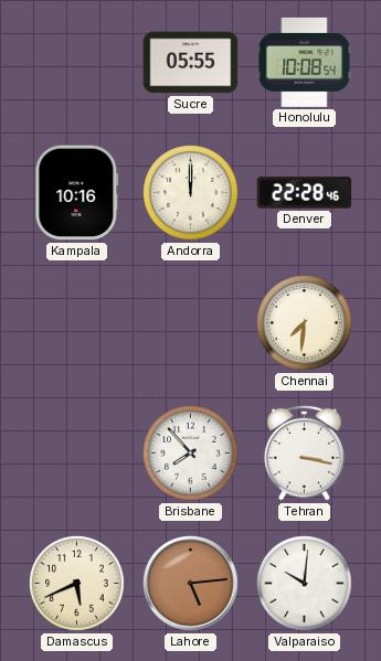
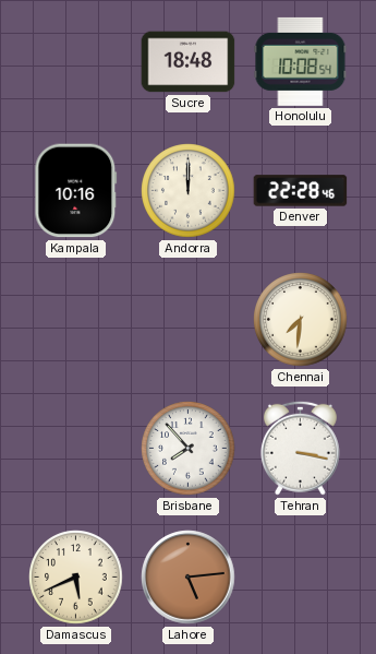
Sucre: 05:55 -> 18:48 (189, 62)
Valparaiso: 10:01 -> none (305, 584)
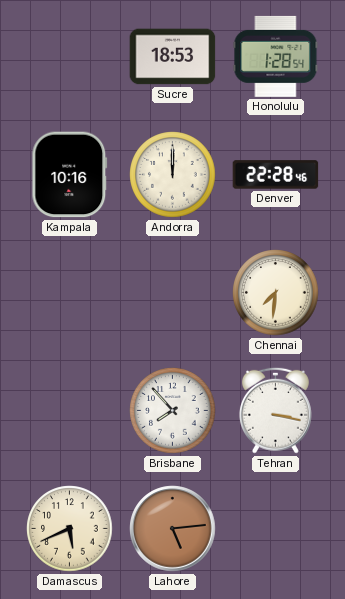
Sucre: 18:48 -> 18:53 (173, 57)
Honolulu: 10:08 -> 1:28 (276, 56)
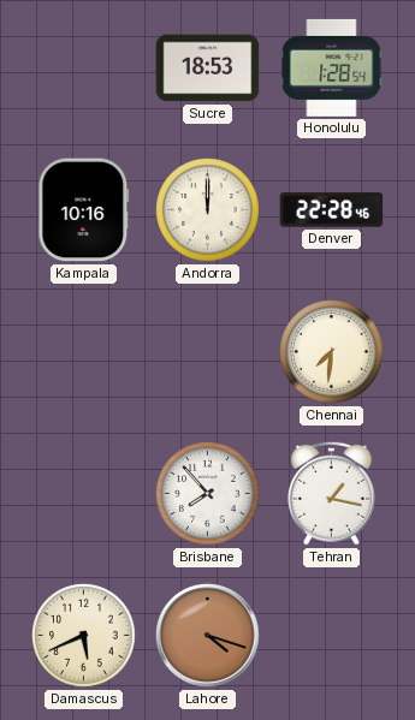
Tehran: 3:17 -> 1:17 (331, 493)
Lahore: 5:14 -> 4:18 (208, 636)
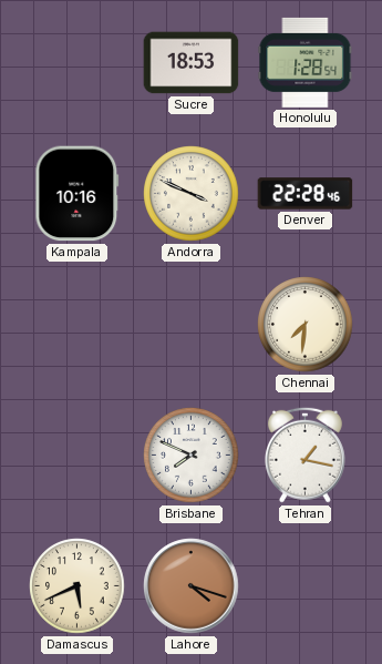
Andorra: 12:00 -> 3:49 (192, 194)
Brisbane: 7:53 -> 7:49 (192, 456)
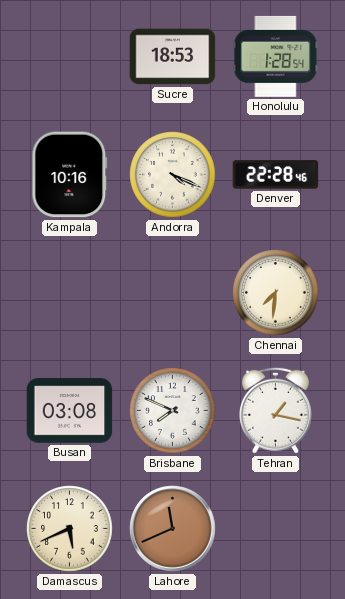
Andorra: 3:49 -> 4:19 (173, 175)
Busan: none -> 03:08 (70, 411)
Lahore: 4:18 -> 11:41 (173, 529)
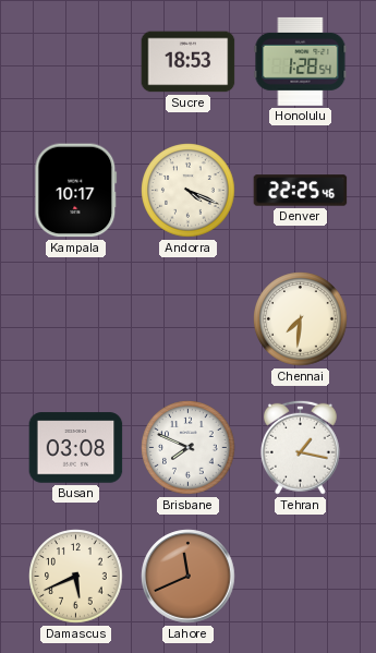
Kampala: 10:16 -> 10:17 (76, 191)
Denver: 22:28 -> 22:25 (301, 191)
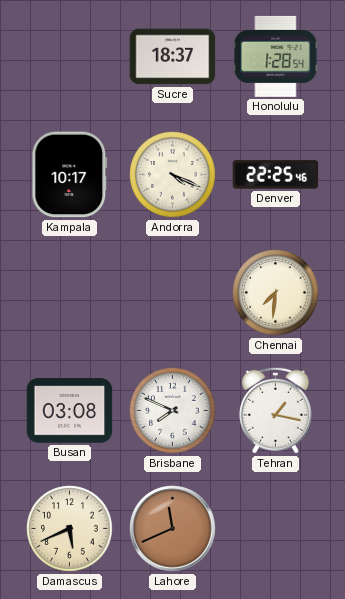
Sucre: 18:53 -> 18:37 (173, 57)
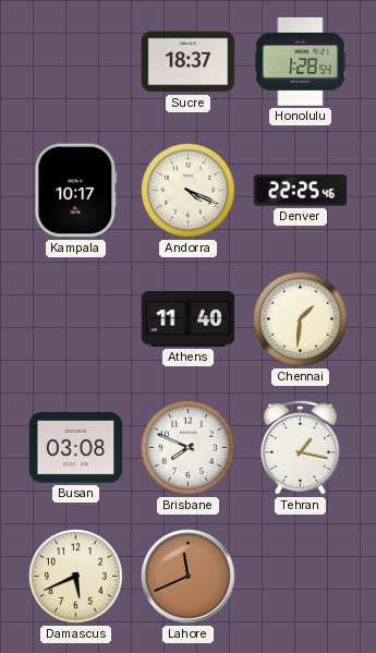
Athens: none -> 11:40 (189, 318)
Chennai: 7:31 -> 1:31 (301, 319)
